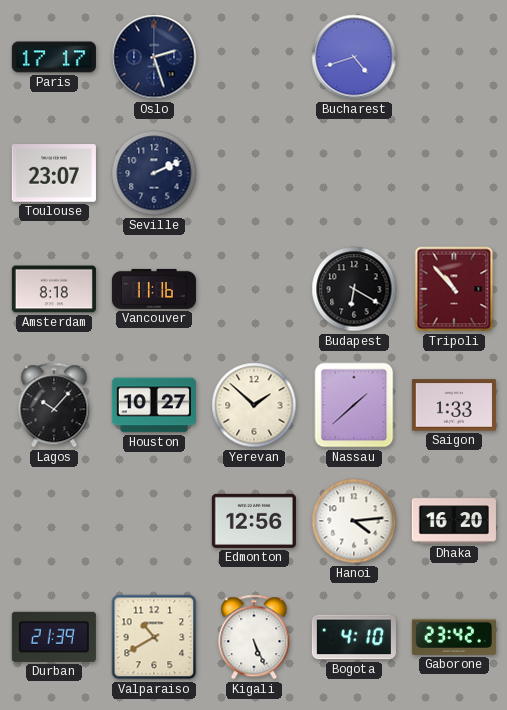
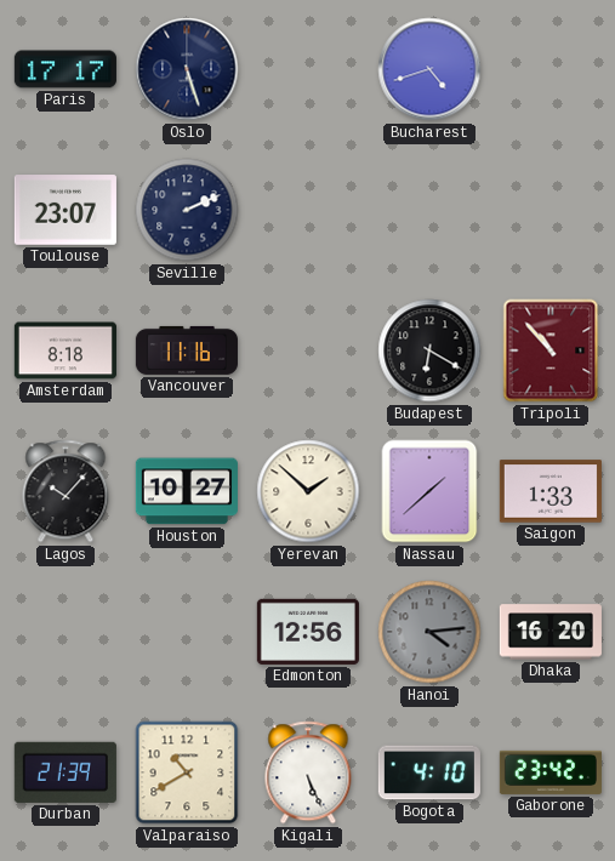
Oslo: 2:27 -> 5:27 (187, 69)
Hanoi dial: white -> grey (429, 632)
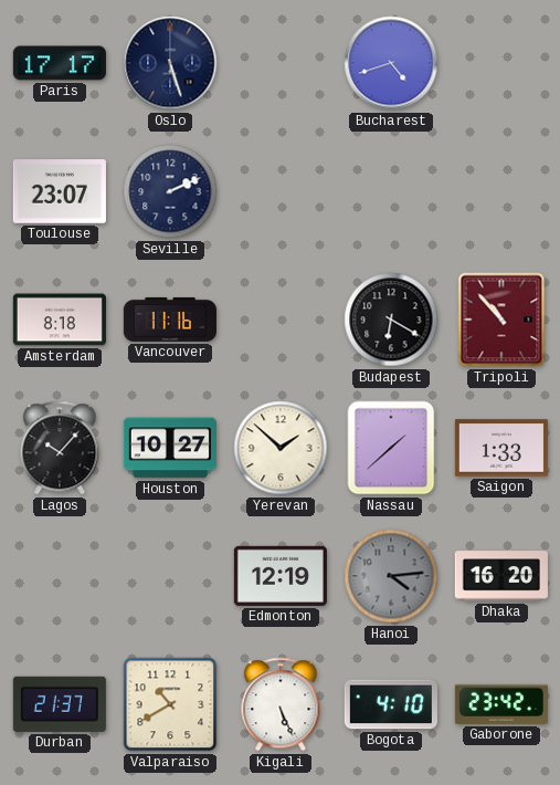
Edmonton: 12:56 -> 12:19 (281, 576)
Durban: 21:39 -> 21:37 (60, 704)
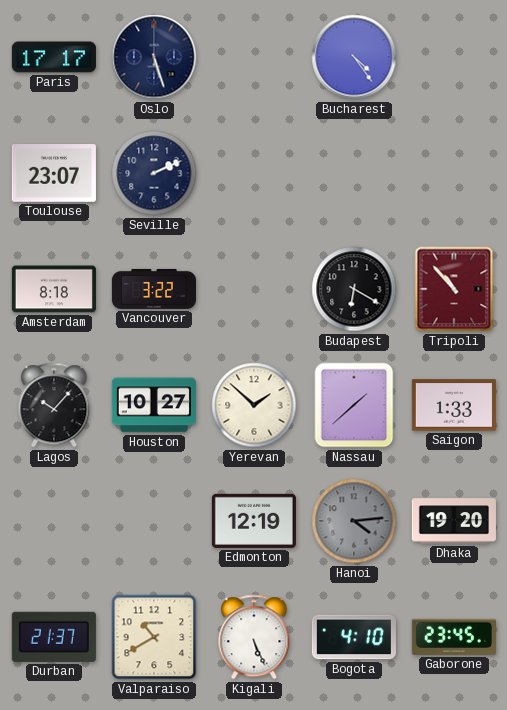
Bucharest: 4:42 -> 4:24 (354, 57)
Vancouver: 11:16 -> 3:22 (154, 289)
Dhaka: 16:20 -> 19:20 (454, 521)
Gaborone: 23:42 -> 23:45 (454, 637)
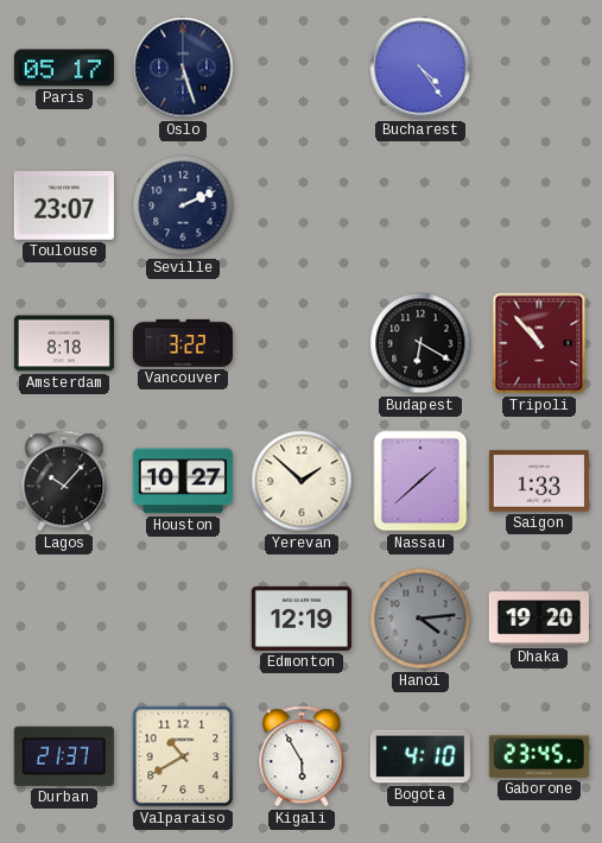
Paris: 17:17 -> 05:17 (64, 68)
Kigali: 5:26 -> 5:55 (302, 756)
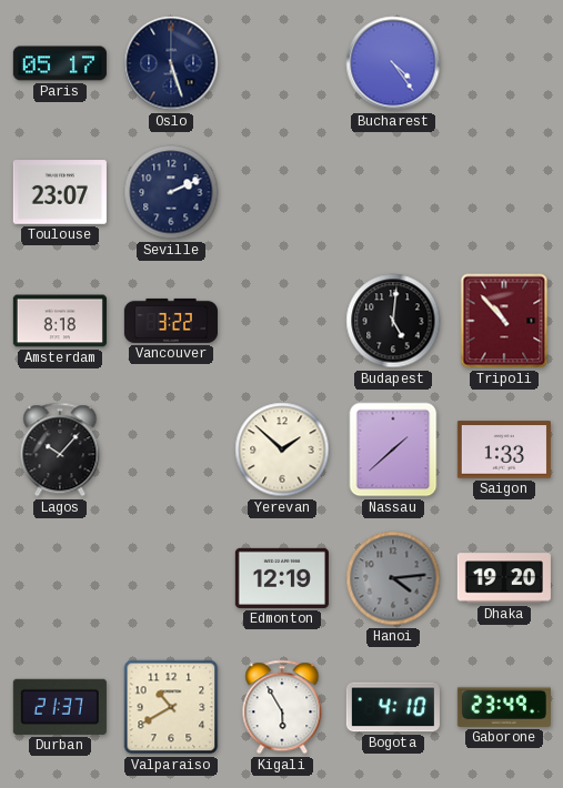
Budapest: 6:20 -> 5:01 (393, 321)
Houston: 10:27 -> none (183, 481)
Gaborone: 23:45 -> 23:49 (504, 707)
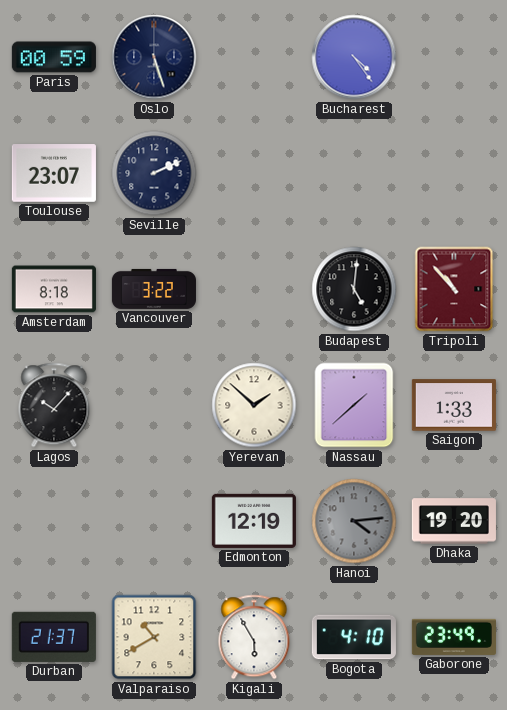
Paris: 05:17 -> 00:59 (54, 57)
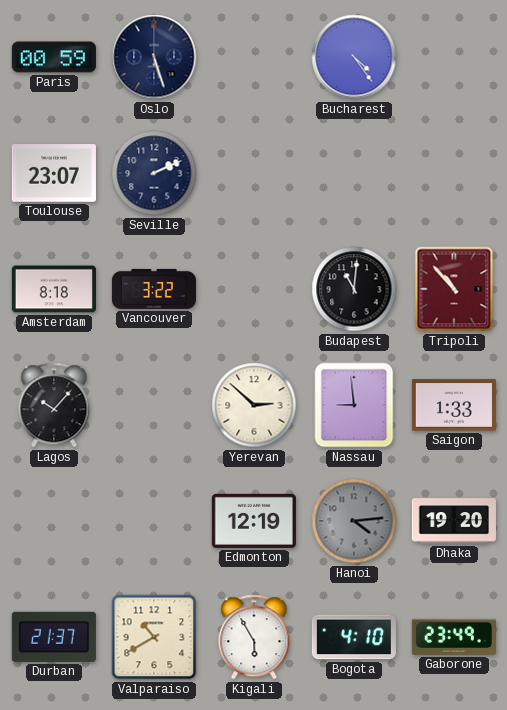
Budapest: 5:01 -> 11:01 (354, 289)
Yerevan: 1:52 -> 2:52 (254, 405)
Nassau: 1:38 -> 8:59 (354, 405)
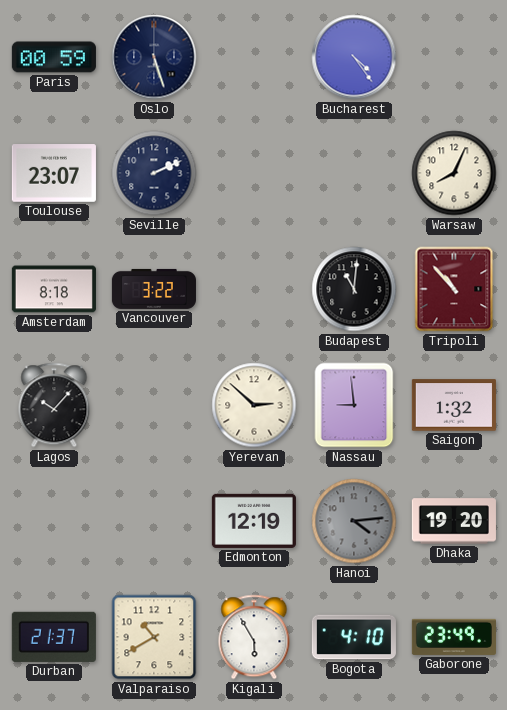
Warsaw: none -> 8:04 (454, 173)
Saigon: 1:33 -> 1:32 (454, 405)
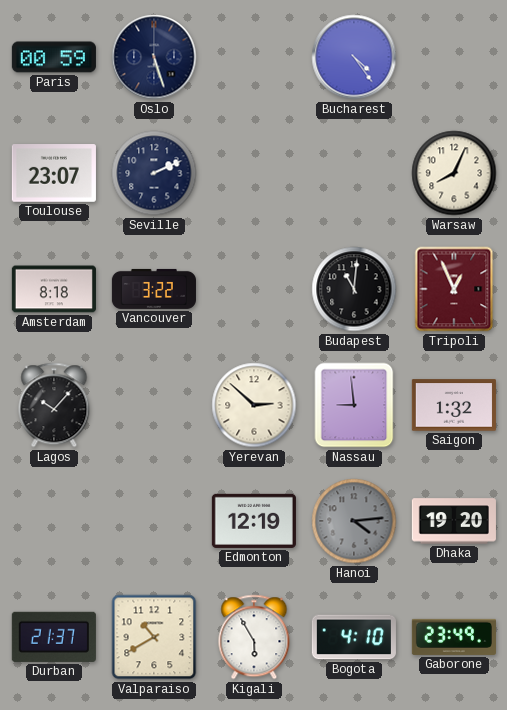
Tripoli: 10:53 -> 12:56 (454, 289)
